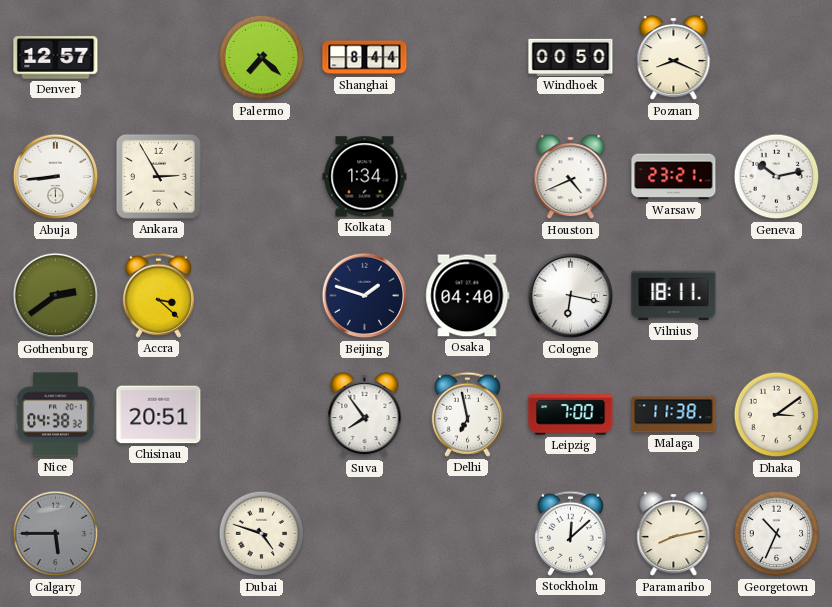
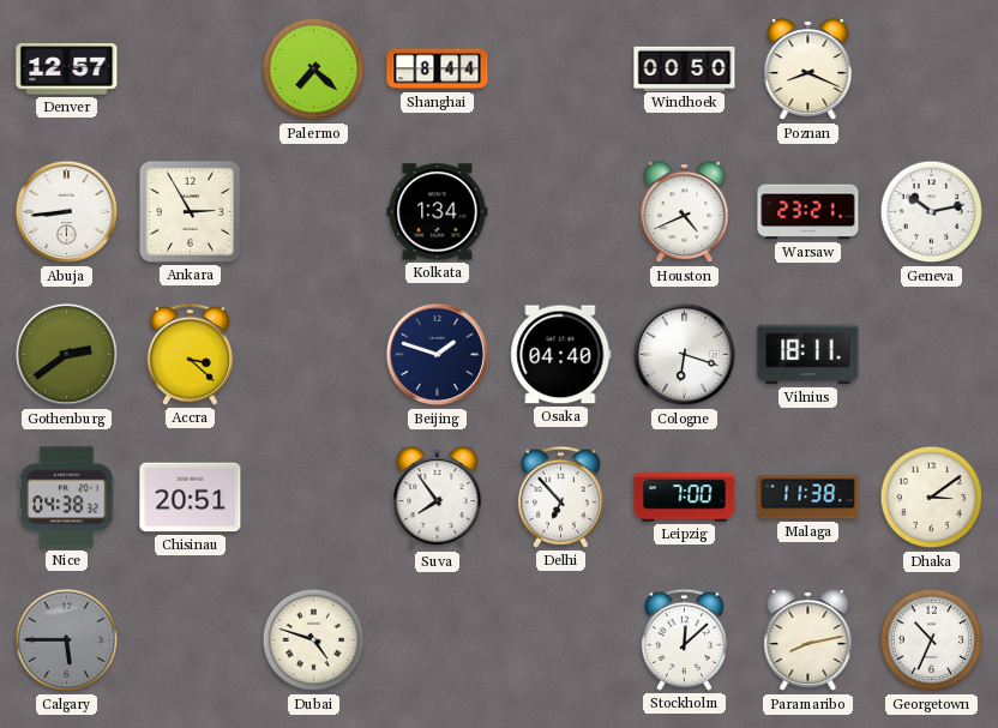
Cologne: 6:17 -> 6:18 (685, 355)
Delhi: 6:58 -> 6:53 (560, 497)
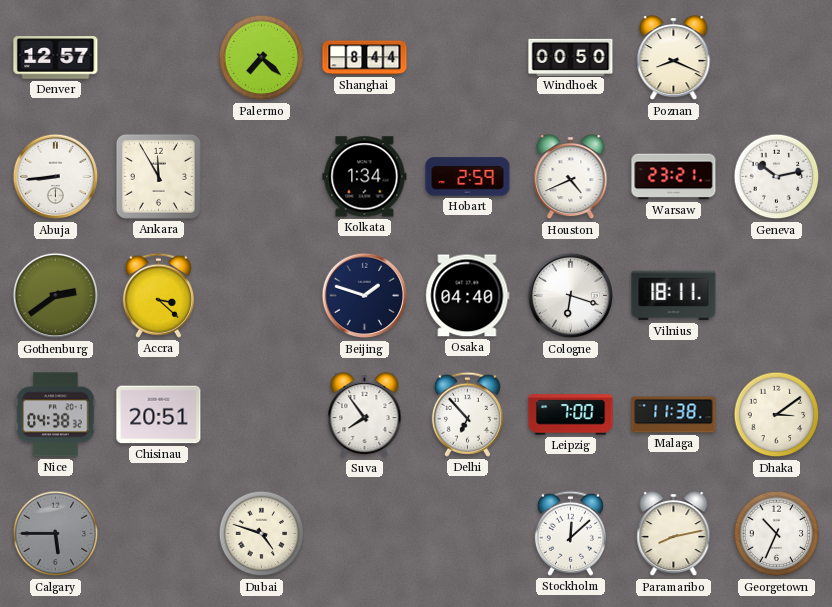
Ankara: 2:55 -> 11:55 (158, 176)
Hobart: none -> 2:59 (468, 177)
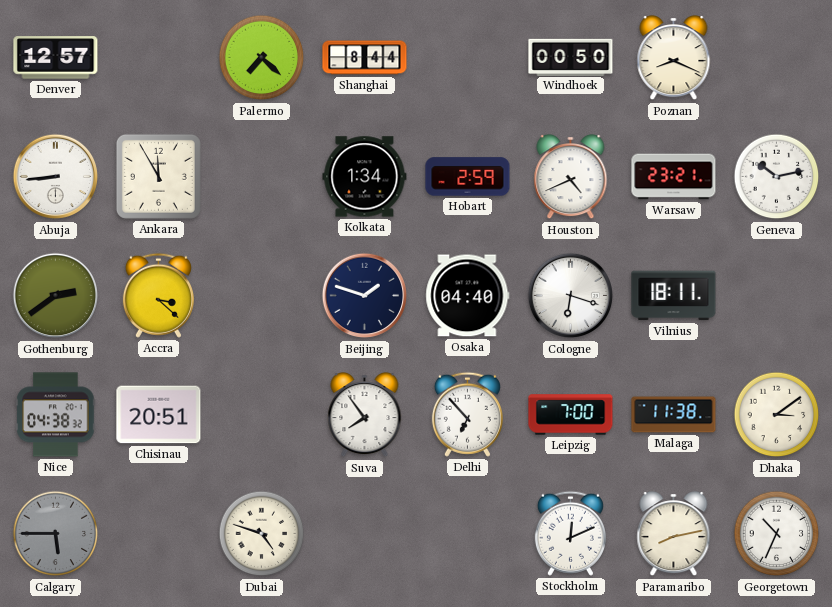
Stockholm: 12:08 -> 12:11 (570, 533)
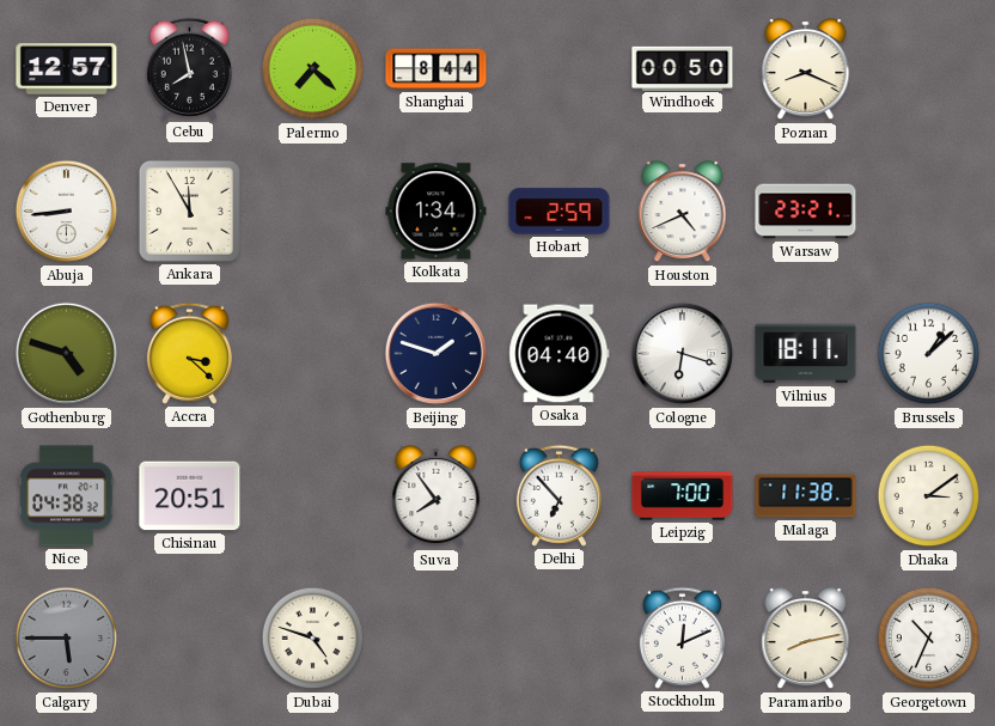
Cebu: none -> 7:58 (189, 68)
Geneva: 10:13 -> none (777, 177)
Gothenburg: 2:39 -> 4:48 (67, 354)
Brussels: none -> 1:08 (929, 354)
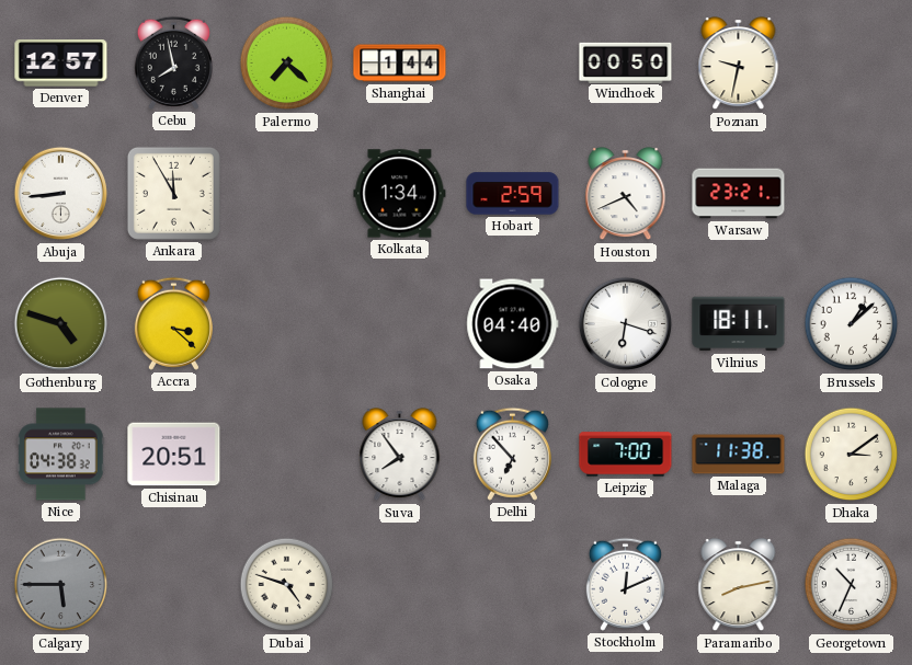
Shanghai: 8:44 -> 1:44 (400, 64)
Poznan: 8:19 -> 9:32 (739, 65)
Beijing: 1:48 -> none (437, 354)
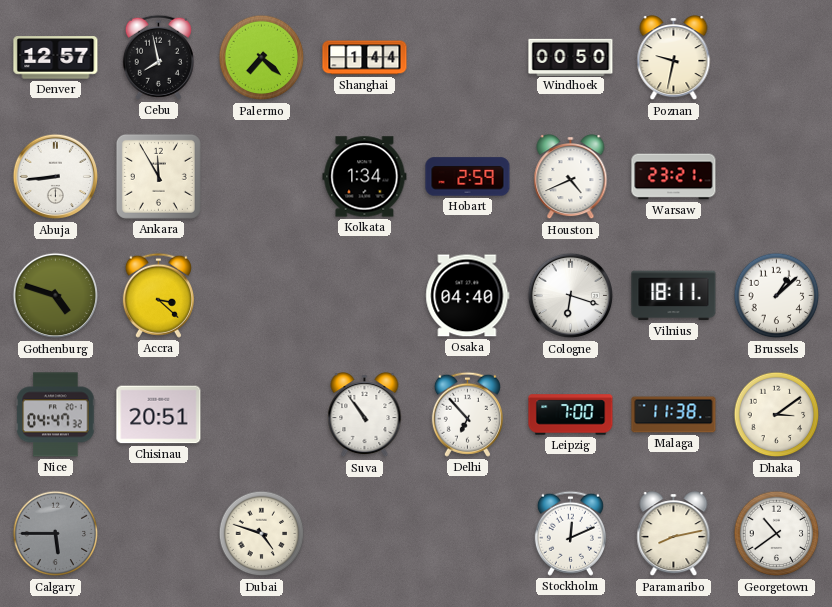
Nice: 04:38 -> 04:47 (56, 415)
Suva: 7:54 -> 10:54 (365, 416)
Georgetown: 10:34 -> 10:39 (777, 534)
